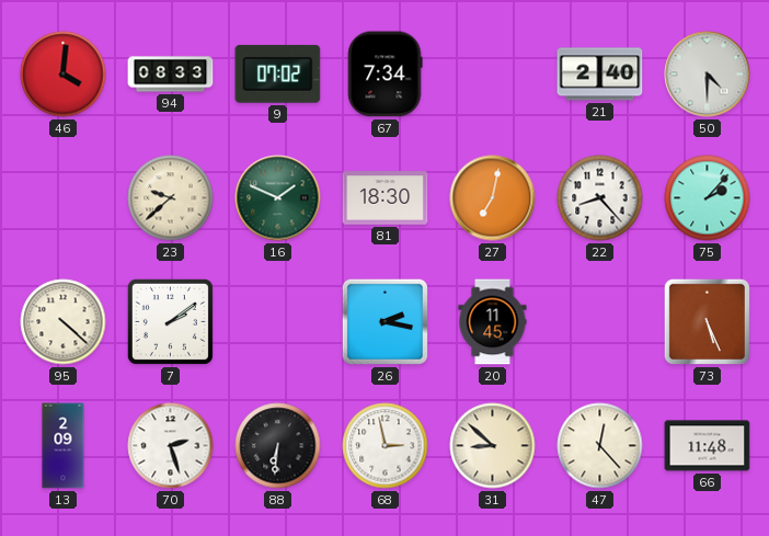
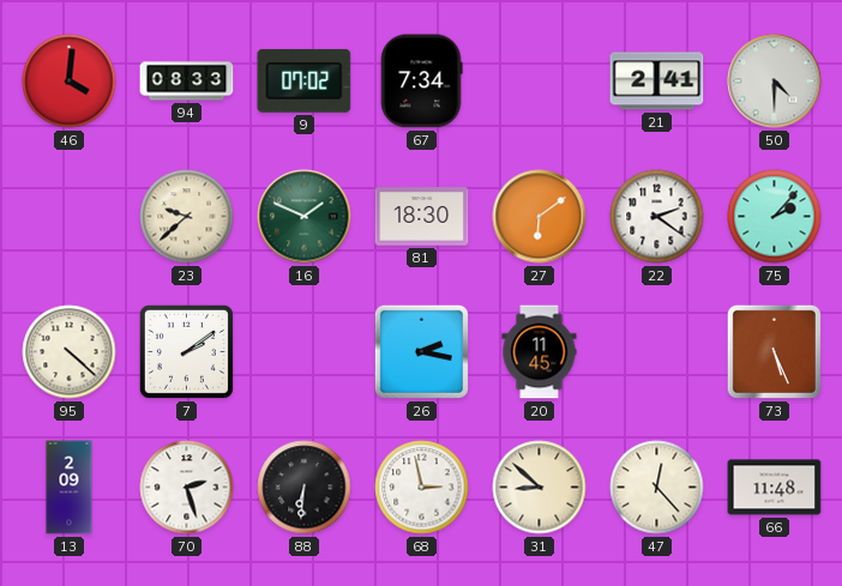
21: 2:40 -> 2:41 (657, 81)
27: 7:02 -> 6:09 (540, 217)
22: 8:23 -> 2:21 (657, 217)
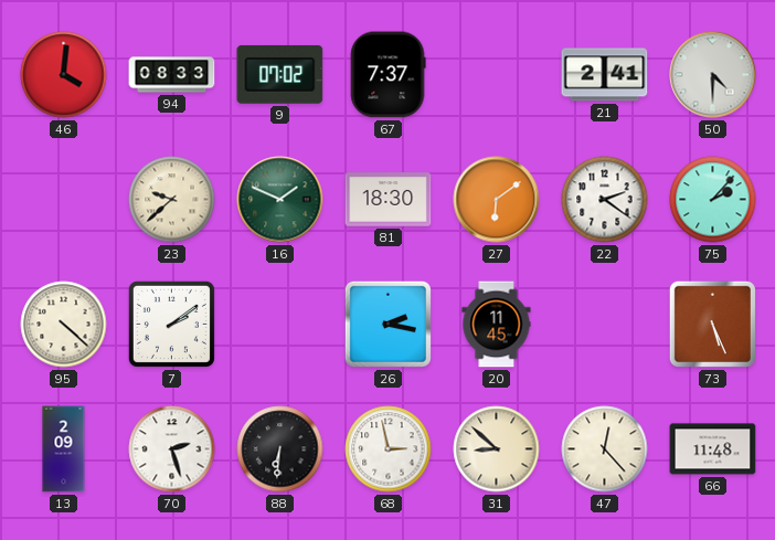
67: 7:34 -> 7:37 (387, 75)
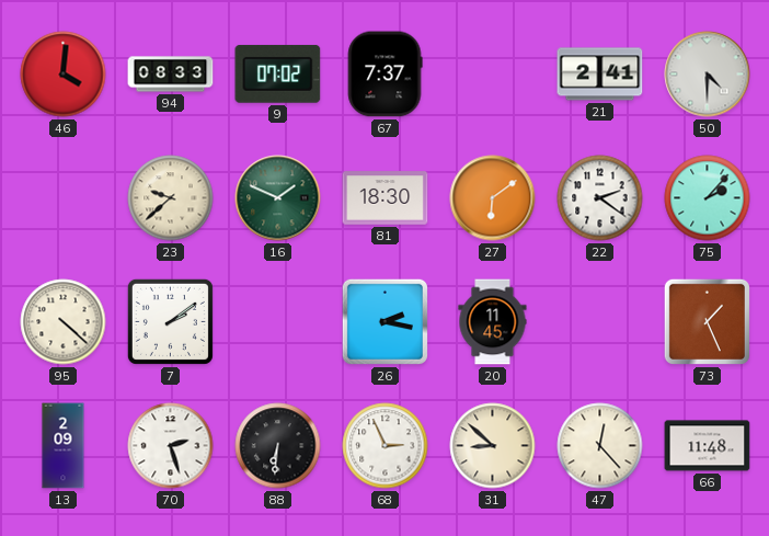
73: 5:26 -> 1:26 (707, 321)
68: 2:58 -> 2:56 (386, 446)
